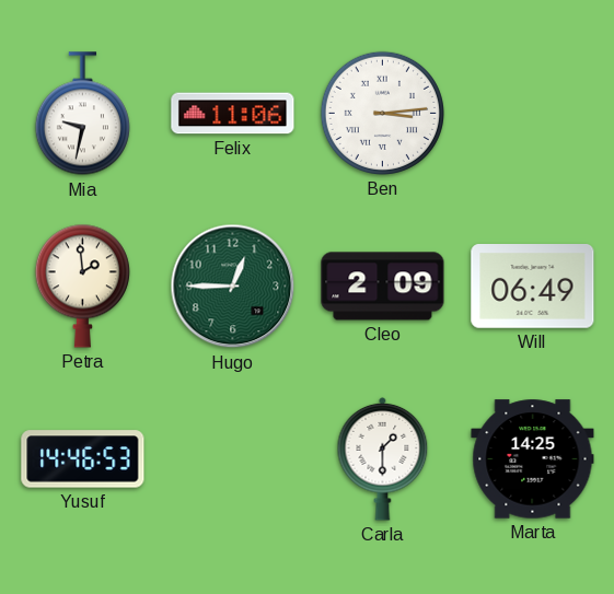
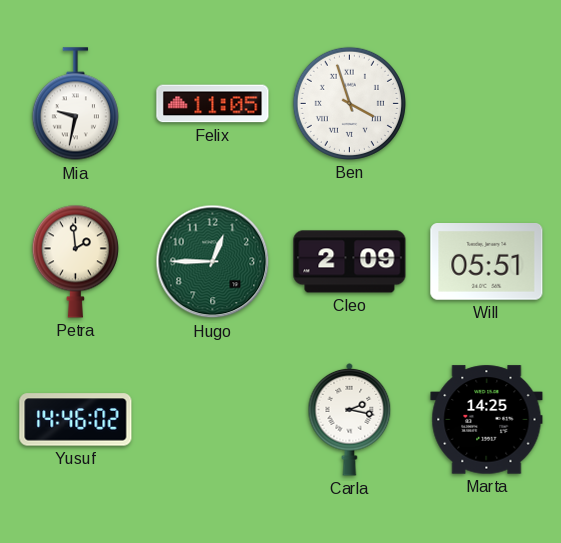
Felix: 11:06 -> 11:05 (213, 104)
Ben: 3:14 -> 3:57 (349, 103)
Will: 06:49 -> 05:51 (487, 262)
Yusuf: 14:46:53 -> 14:46:02 (76, 420)
Carla: 1:30 -> 2:17 (350, 419)
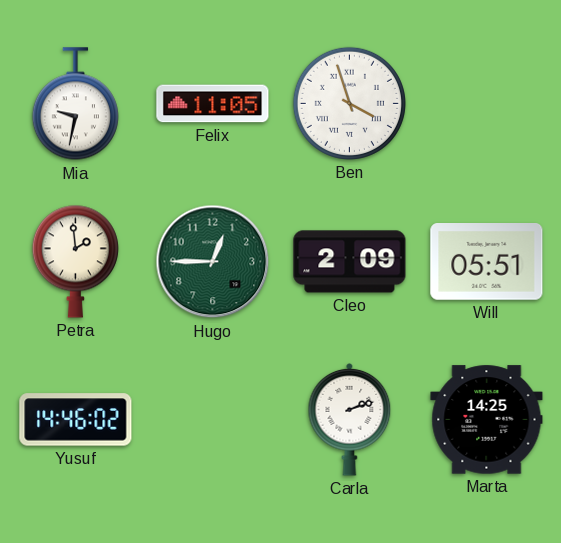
Carla: 2:17 -> 2:12 (350, 419)
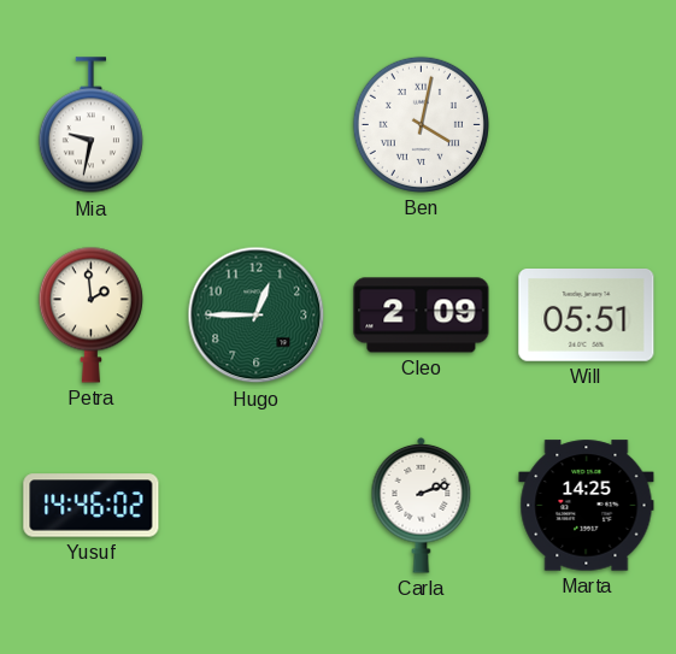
Felix: 11:05 -> none (213, 104)
Ben: 3:57 -> 4:02 (421, 124)
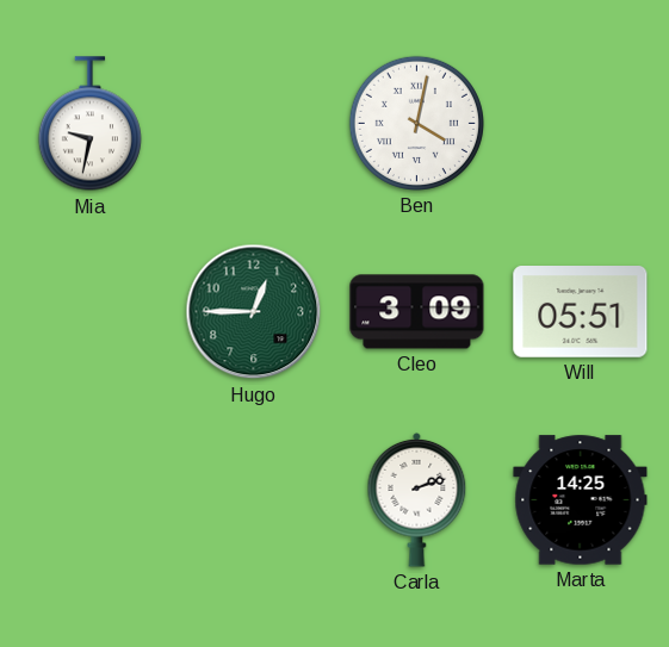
Petra: 1:59 -> none (90, 314)
Cleo: 2:09 -> 3:09 (417, 312)
Yusuf: 14:46 -> none (92, 506)
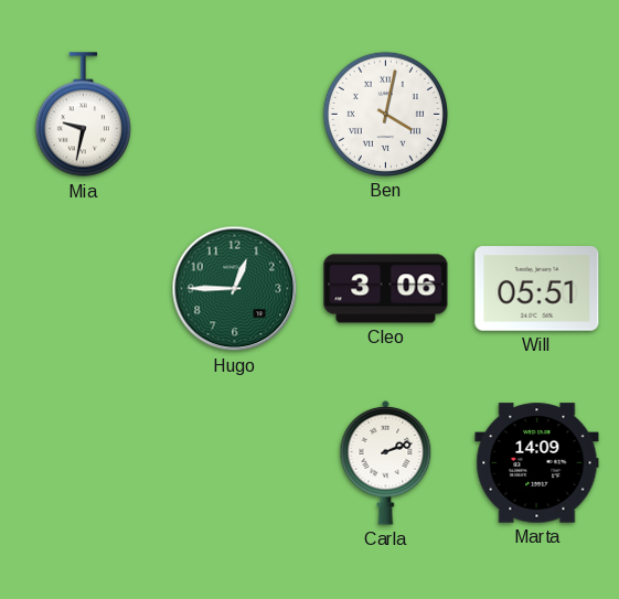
Cleo: 3:09 -> 3:06 (386, 289)
Marta: 14:25 -> 14:09 (537, 463)
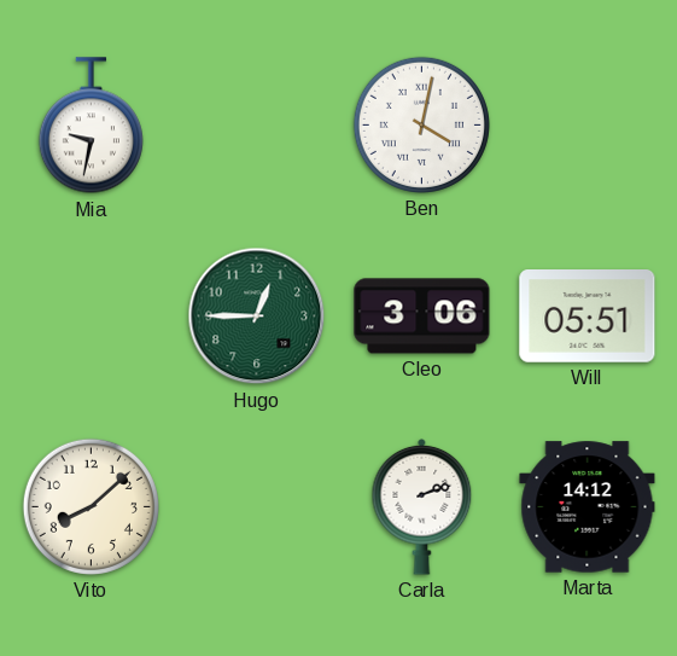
Vito: none -> 8:08 (91, 506)
Marta: 14:09 -> 14:12 (588, 507)
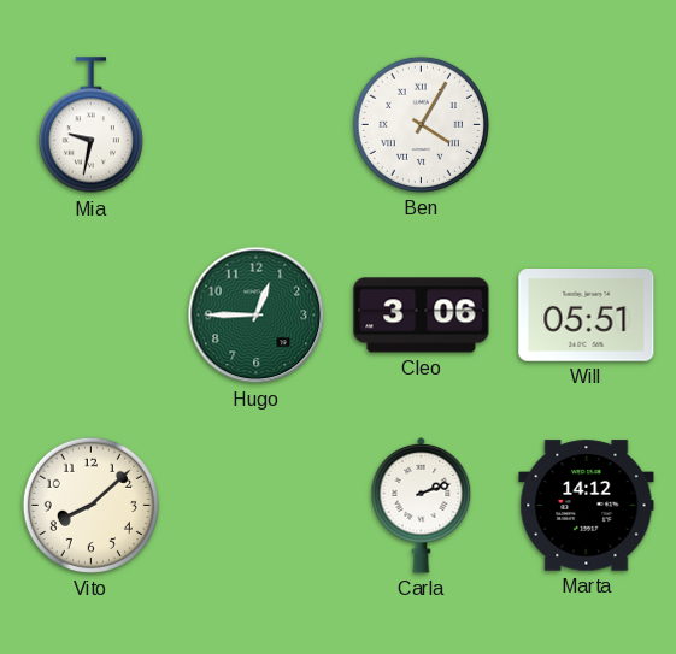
Ben: 4:02 -> 4:05 (421, 124)
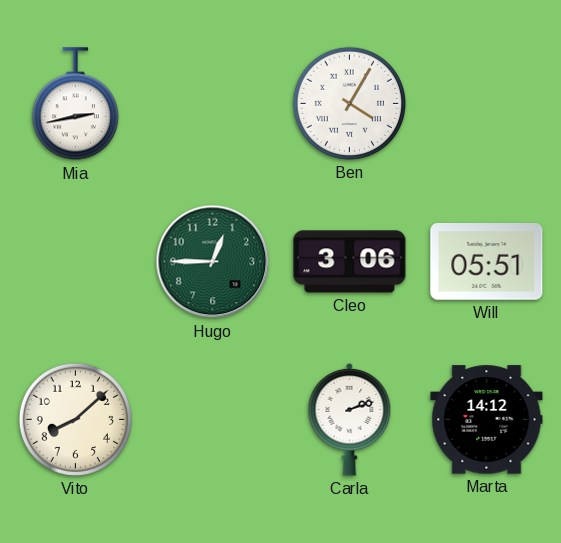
Mia: 9:32 -> 2:43 (75, 104)
